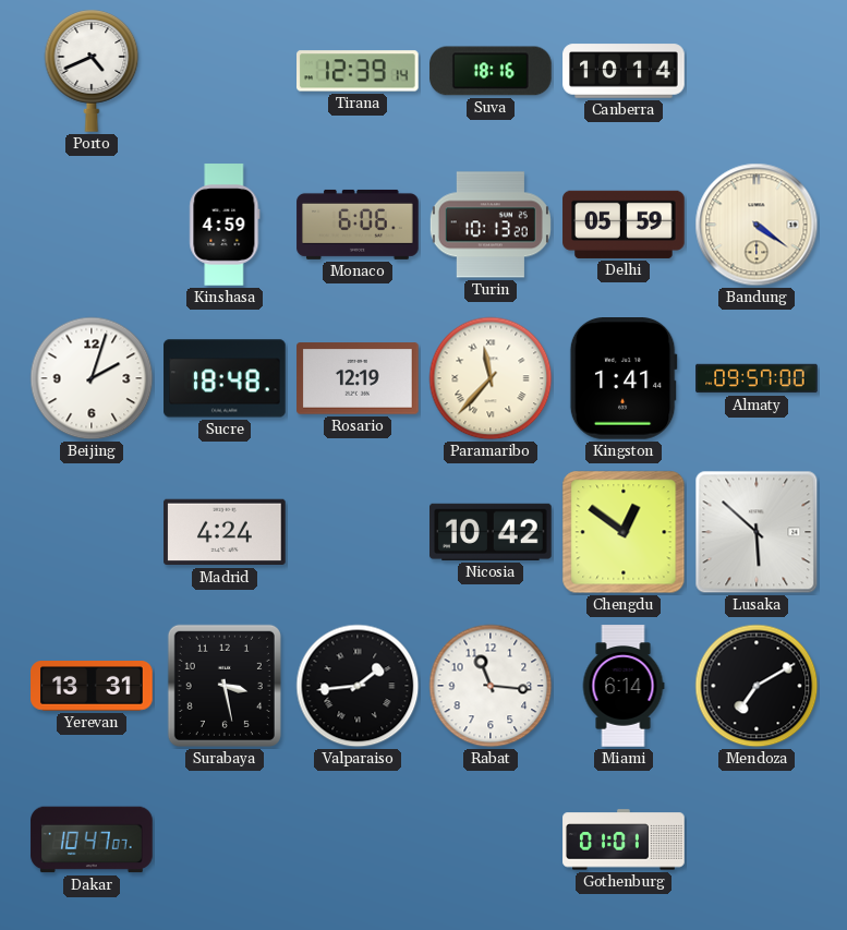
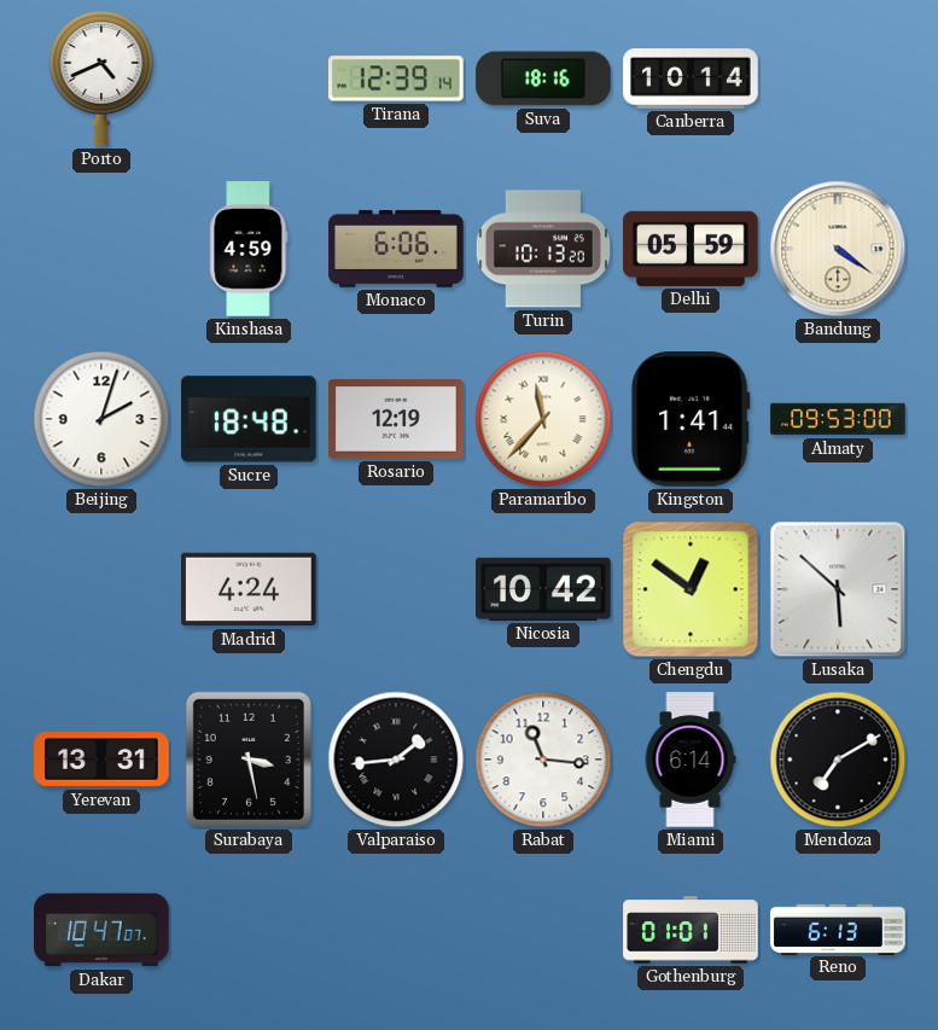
Almaty: 09:57 -> 09:53 (838, 419)
Reno: none -> 6:13 (838, 929)
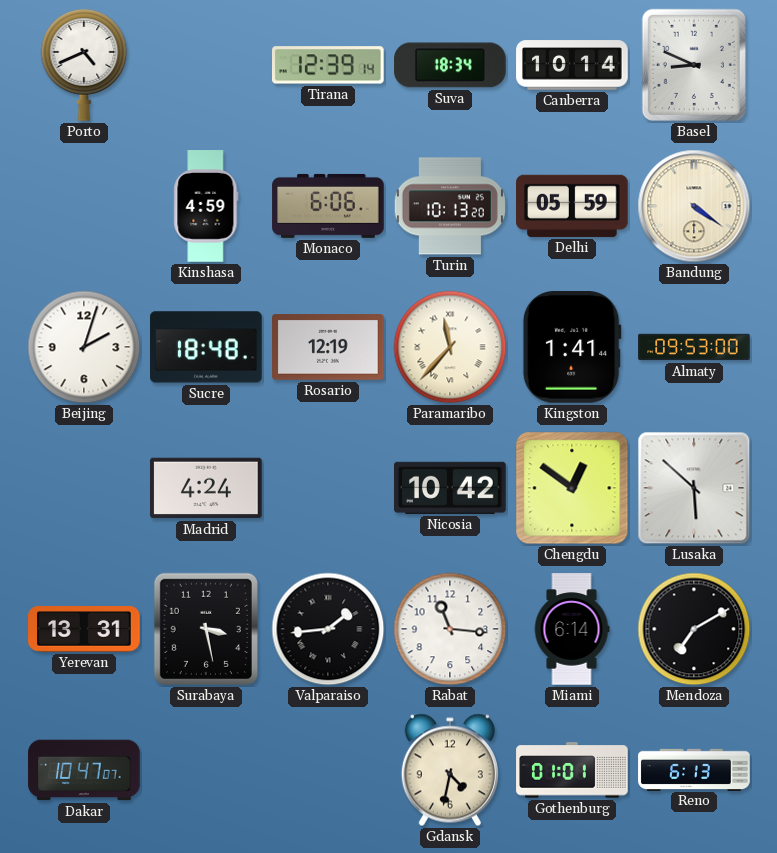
Suva: 18:16 -> 18:34 (450, 65)
Basel: none -> 8:49 (694, 65)
Gdansk: none -> 4:32 (450, 770)
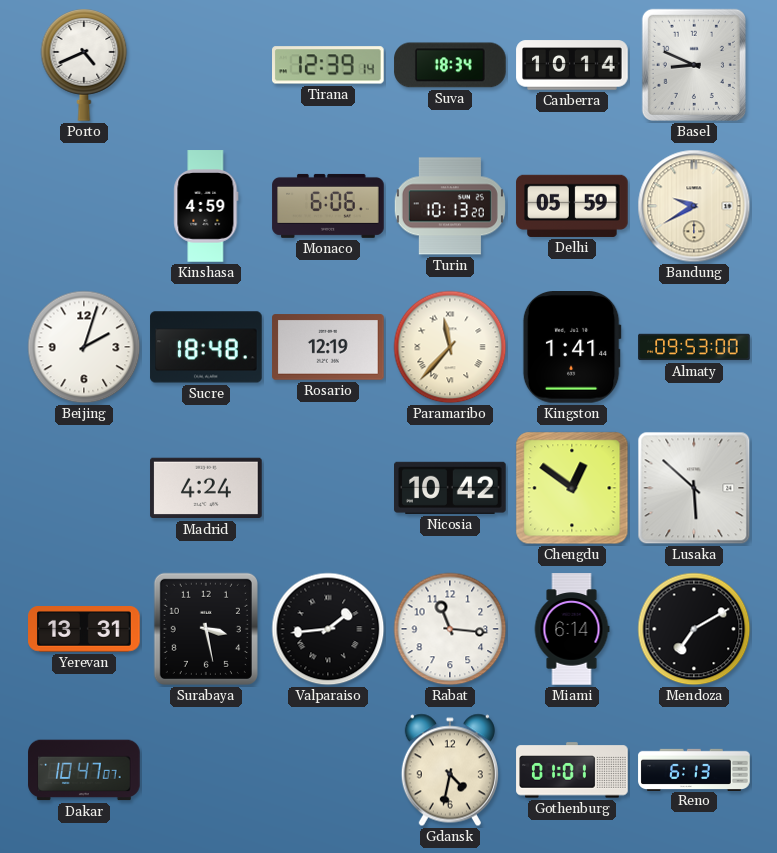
Bandung: 4:21 -> 9:40 (694, 206)
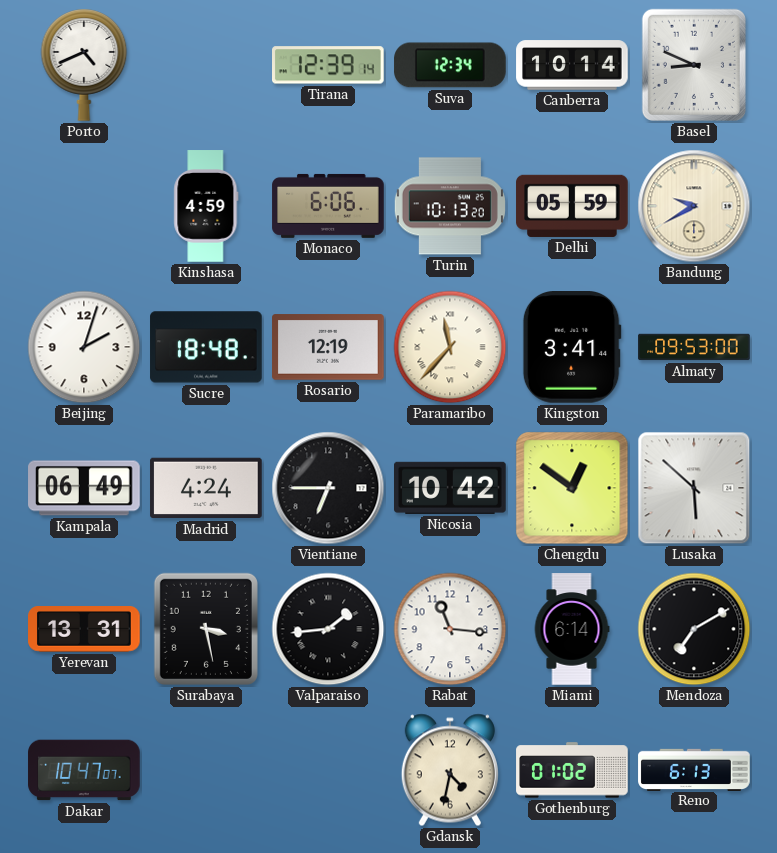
Suva: 18:34 -> 12:34 (450, 65)
Kingston: 1:41 -> 3:41 (572, 348)
Kampala: none -> 06:49 (84, 488)
Vientiane: none -> 6:45 (328, 488)
Gothenburg: 01:01 -> 01:02 (572, 770)
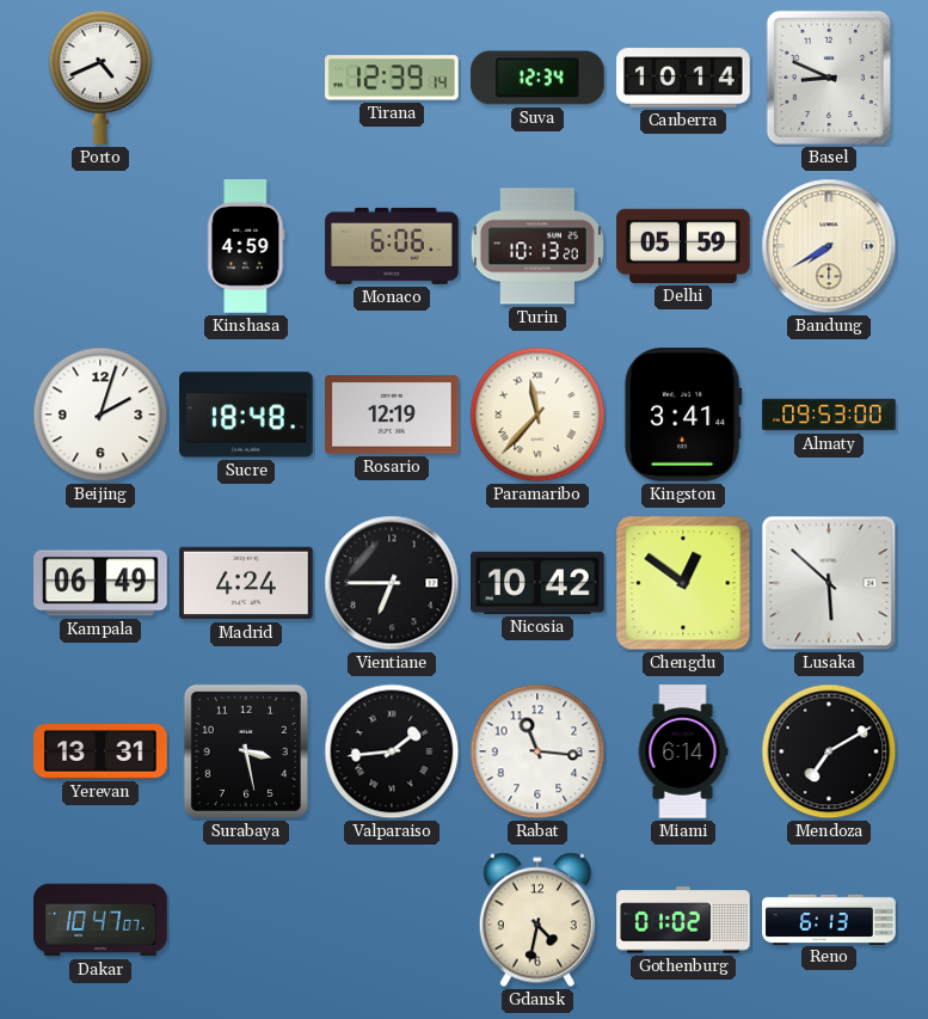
Bandung: 9:40 -> 7:40 (829, 246)
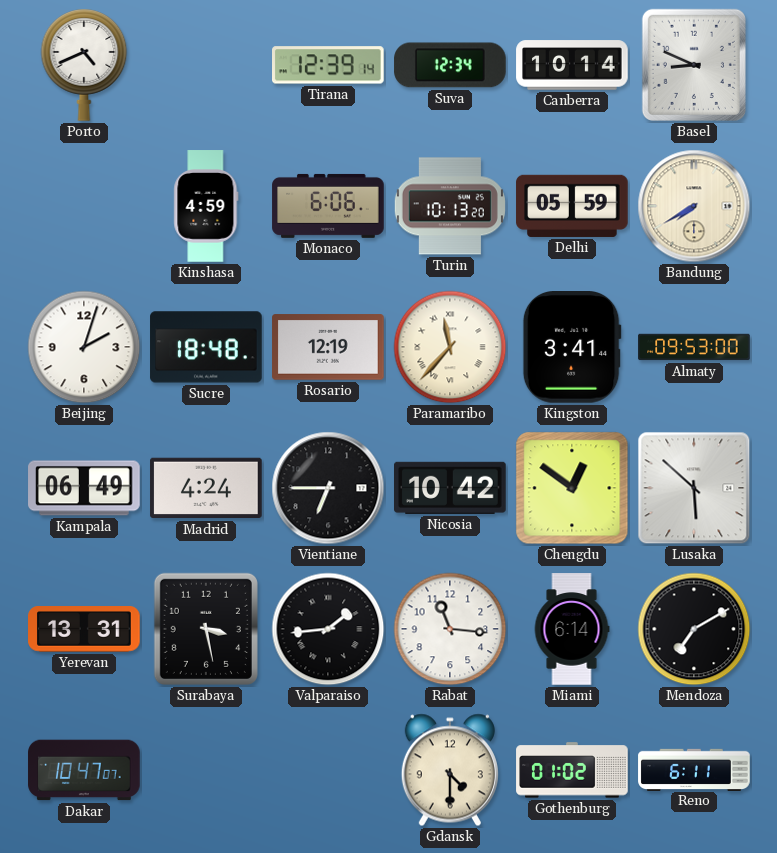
Gdansk: 4:32 -> 4:30 (450, 770)
Reno: 6:13 -> 6:11 (694, 769)
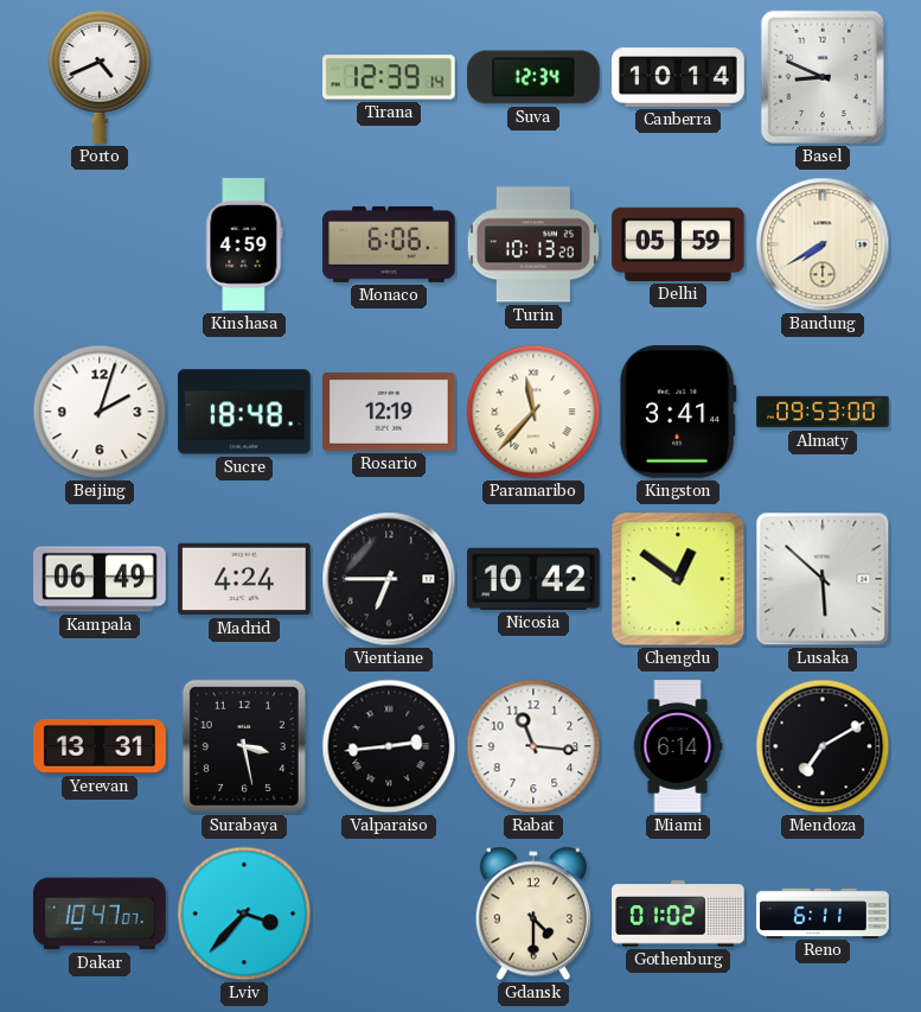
Valparaiso: 1:44 -> 2:44 (389, 746)
Lviv: none -> 3:37 (244, 914)
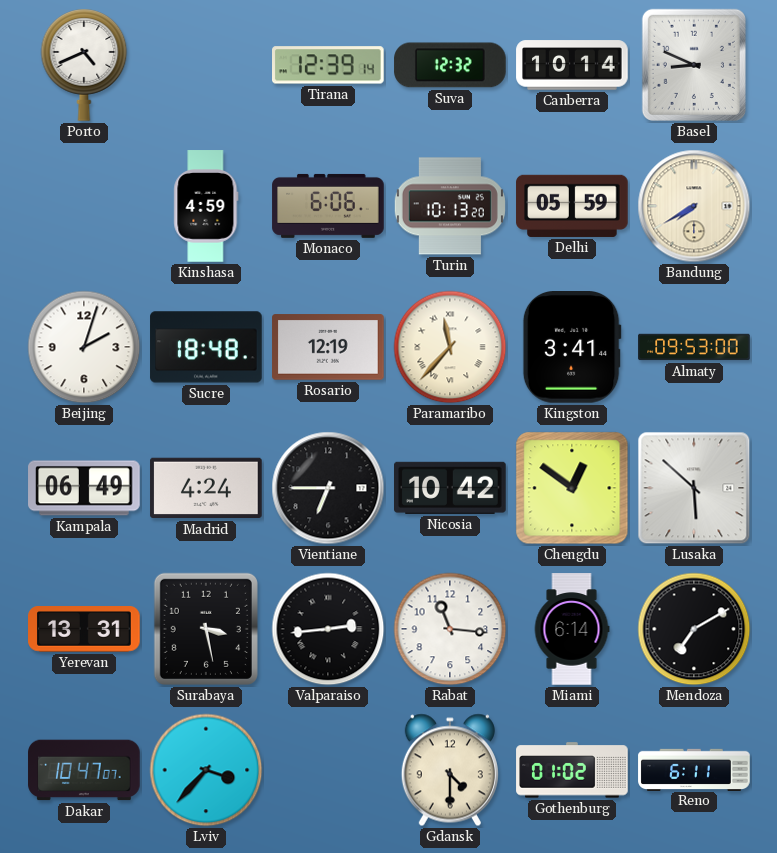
Suva: 12:34 -> 12:32 (450, 65)
